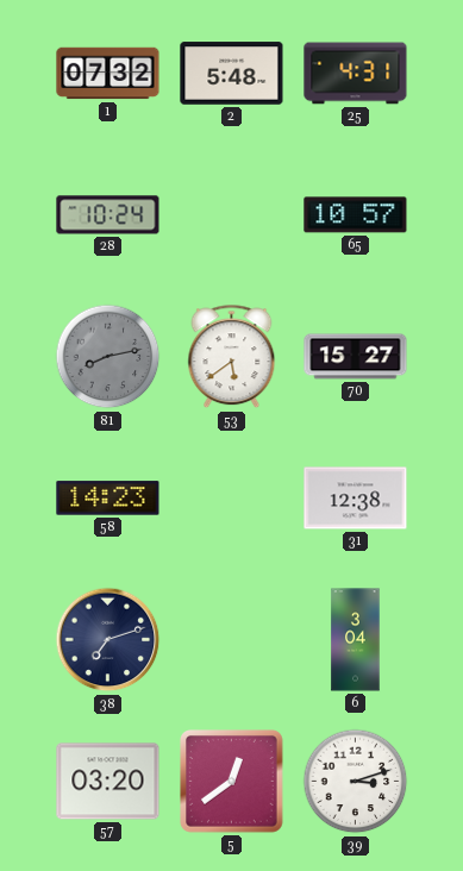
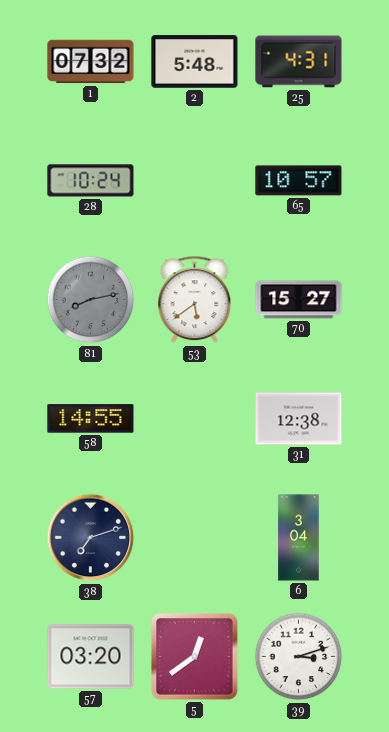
58: 14:23 -> 14:55 (91, 419)
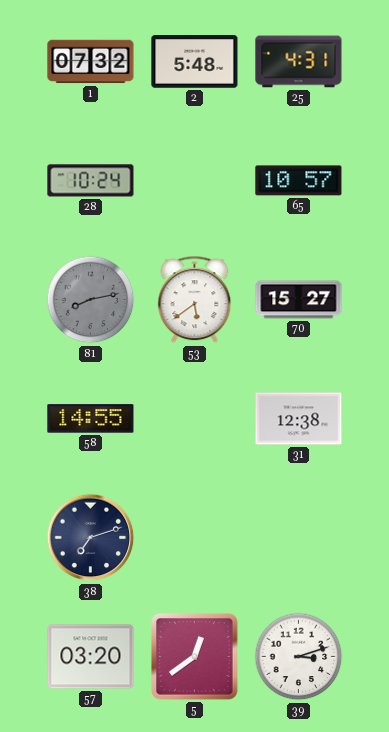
6: 3:04 -> none (299, 538)
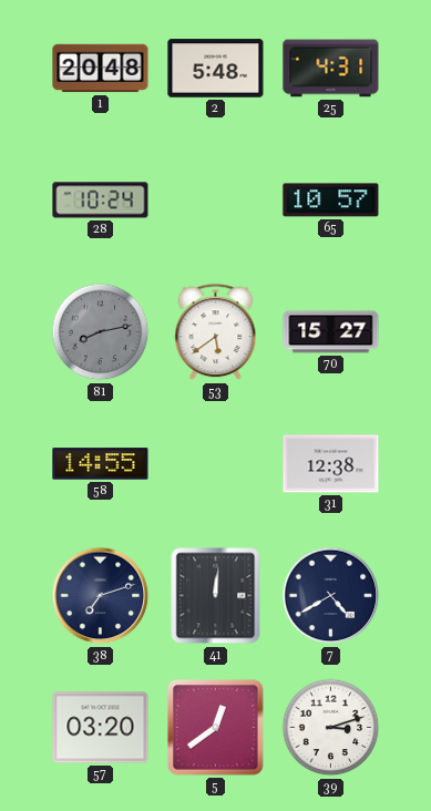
1: 07:32 -> 20:48 (101, 69)
41: none -> 12:01 (216, 596)
7: none -> 4:40 (331, 596)
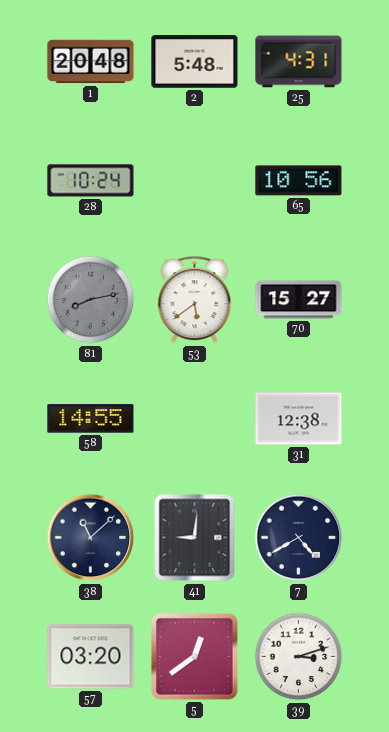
65: 10:57 -> 10:56 (299, 181)
38: 7:12 -> 11:08 (91, 538)
41: 12:01 -> 9:01 (195, 538)
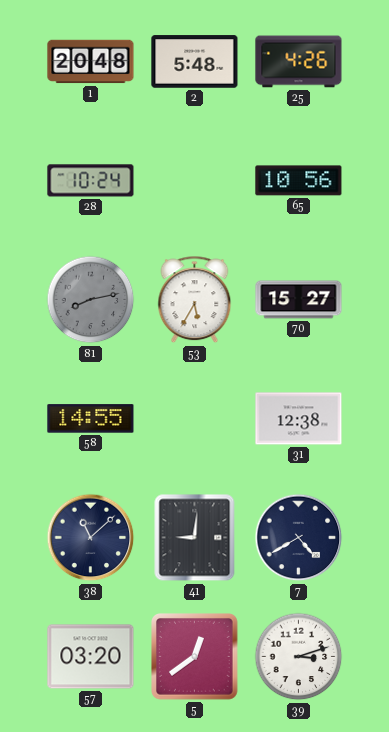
25: 4:31 -> 4:26 (299, 62)
53: 5:39 -> 5:35 (195, 300)
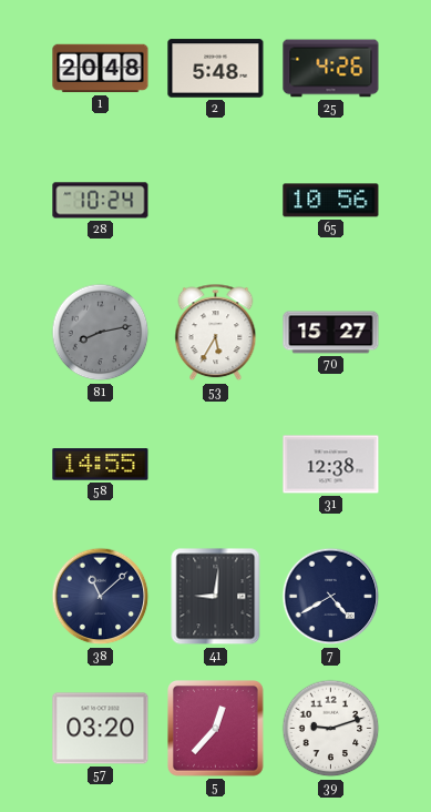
5: 12:39 -> 12:37 (216, 729)
39: 3:12 -> 9:12 (331, 729)
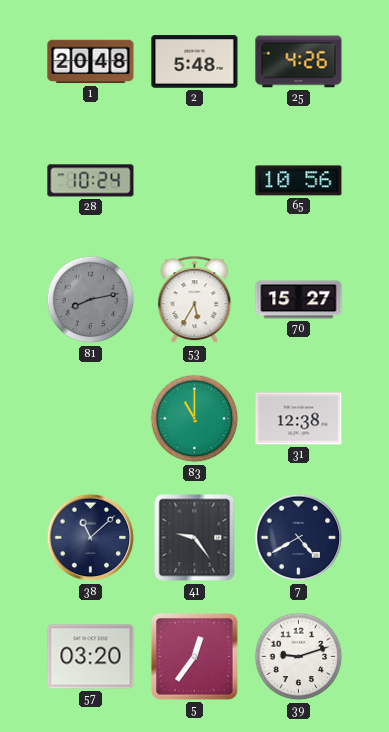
58: 14:55 -> none (101, 465)
83: none -> 11:00 (195, 419)
41: 9:01 -> 9:24 (195, 538)
5: 12:37 -> 12:36 (195, 657)
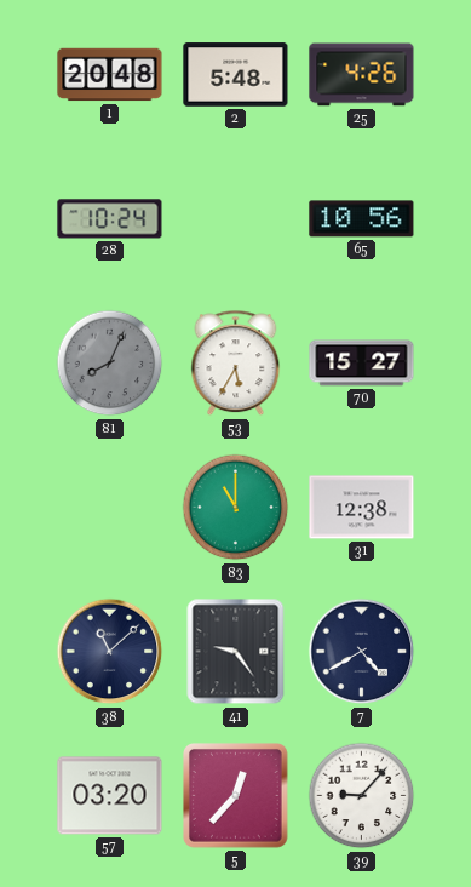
81: 8:13 -> 8:04 (110, 364)
5: 12:36 -> 12:37 (236, 796)
39: 9:12 -> 9:07 (362, 796)
